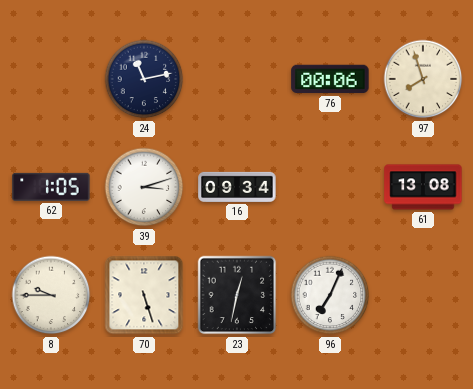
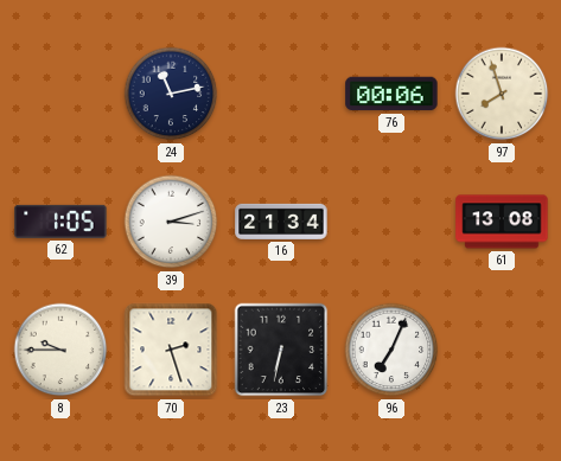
16: 09:34 -> 21:34 (281, 222)
70: 5:27 -> 2:27 (171, 350)
23: 12:32 -> 6:32 (281, 350)
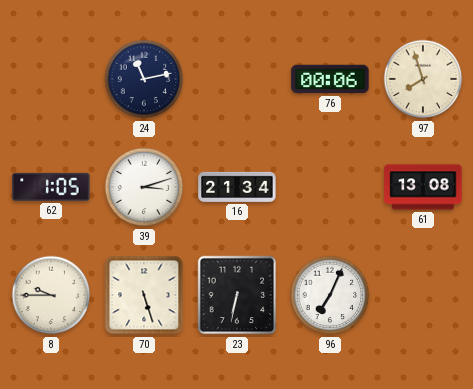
70: 2:27 -> 5:27 (144, 295)
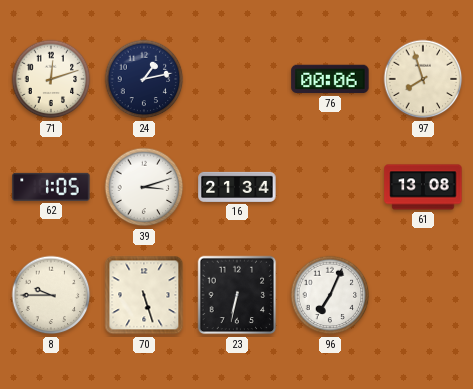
71: none -> 12:12 (51, 79)
24: 11:13 -> 1:13 (144, 79)
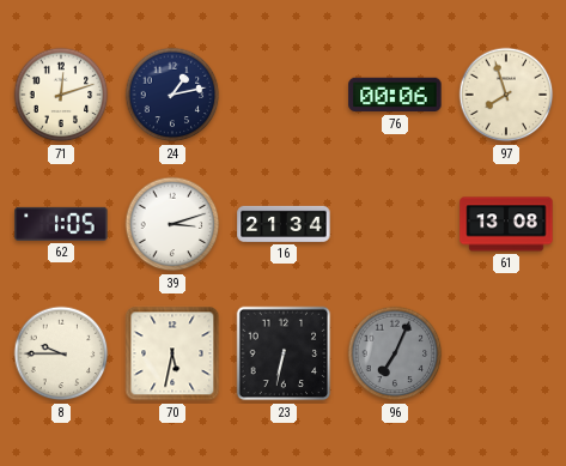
70: 5:27 -> 5:32 (172, 353)
96 dial: white -> grey (395, 353)
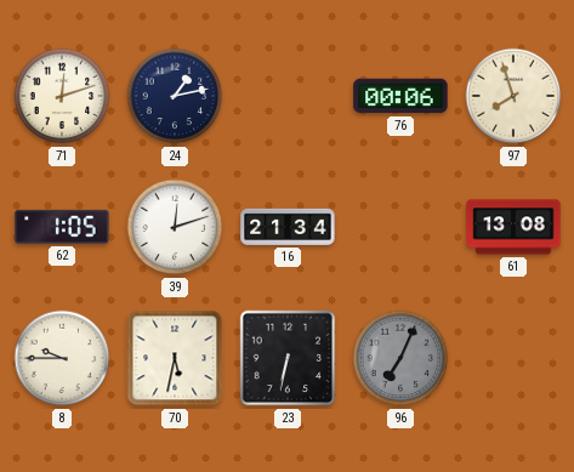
39: 3:12 -> 12:12 (175, 227)
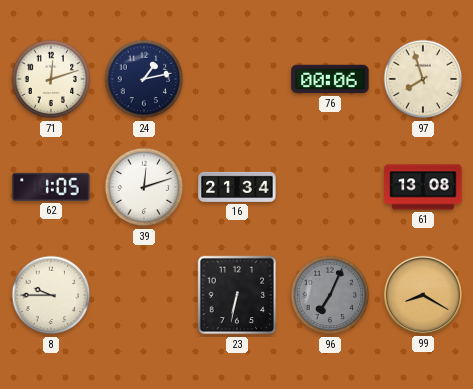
70: 5:32 -> none (175, 358)
99: none -> 8:20 (423, 295)
